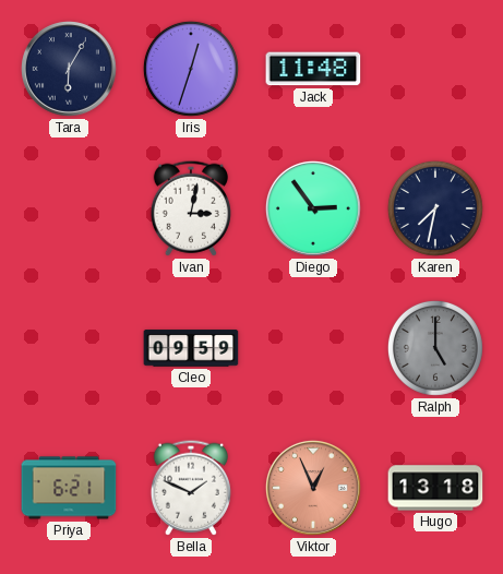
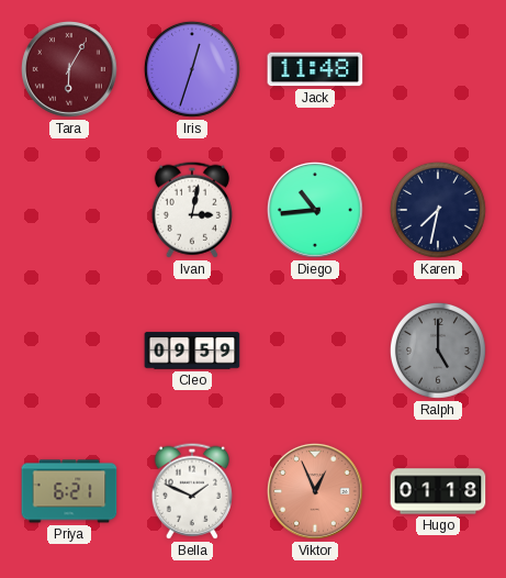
Tara dial: navy -> burgundy (69, 69)
Diego: 2:54 -> 10:44 (315, 210)
Hugo: 13:18 -> 01:18 (438, 491)
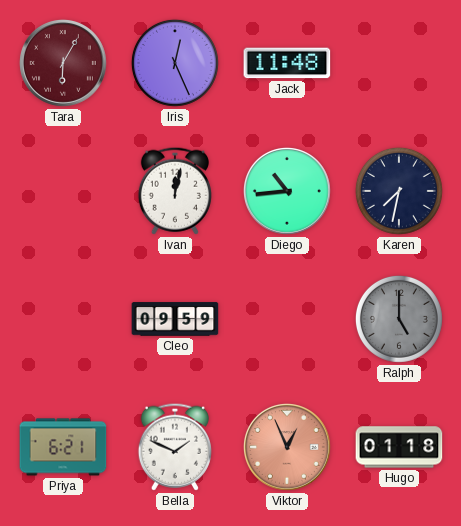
Iris: 12:33 -> 12:26 (175, 63)
Ivan: 3:02 -> 12:02 (175, 191)
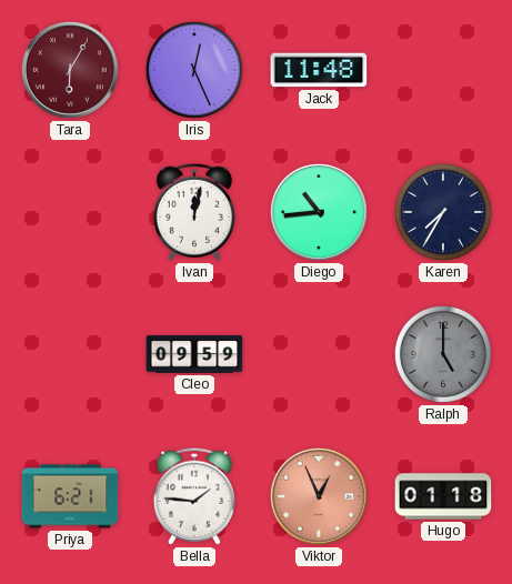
Karen: 7:32 -> 7:35 (443, 212)
Bella: 1:49 -> 1:46 (194, 496)
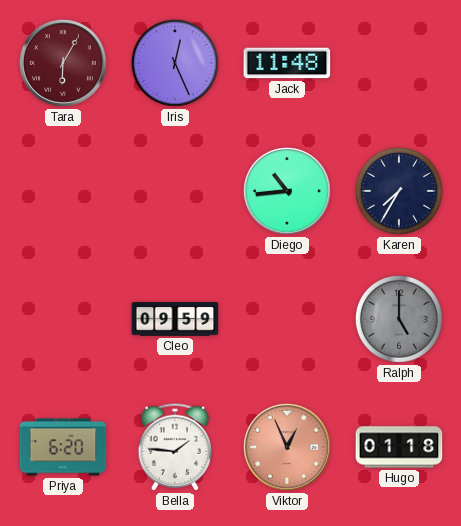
Ivan: 12:02 -> none (194, 212)
Priya: 6:21 -> 6:20 (63, 447)
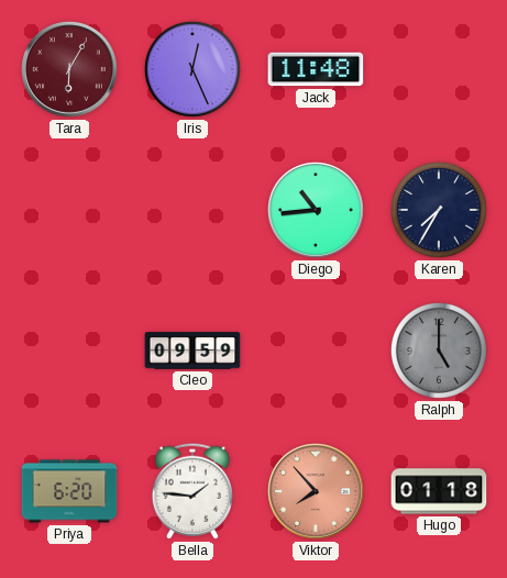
Viktor: 12:56 -> 7:53 (316, 491)
